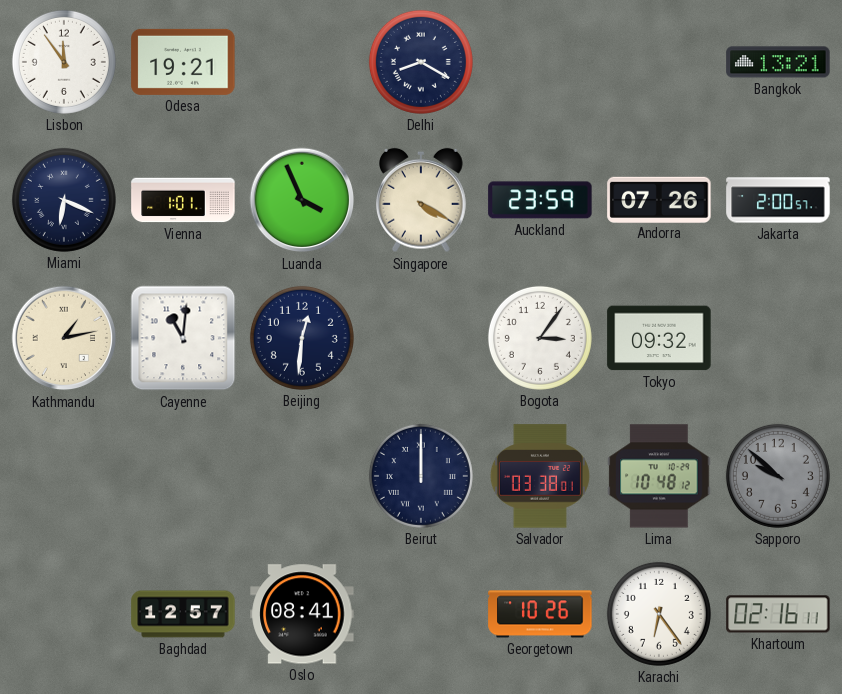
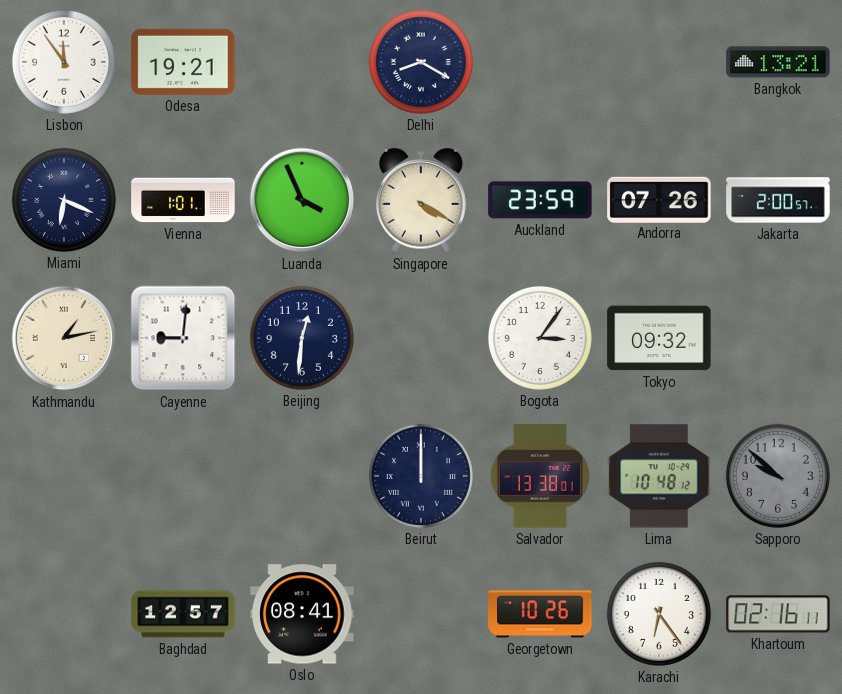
Cayenne: 11:01 -> 9:01 (183, 338)
Salvador: 03:38 -> 13:38 (540, 476)
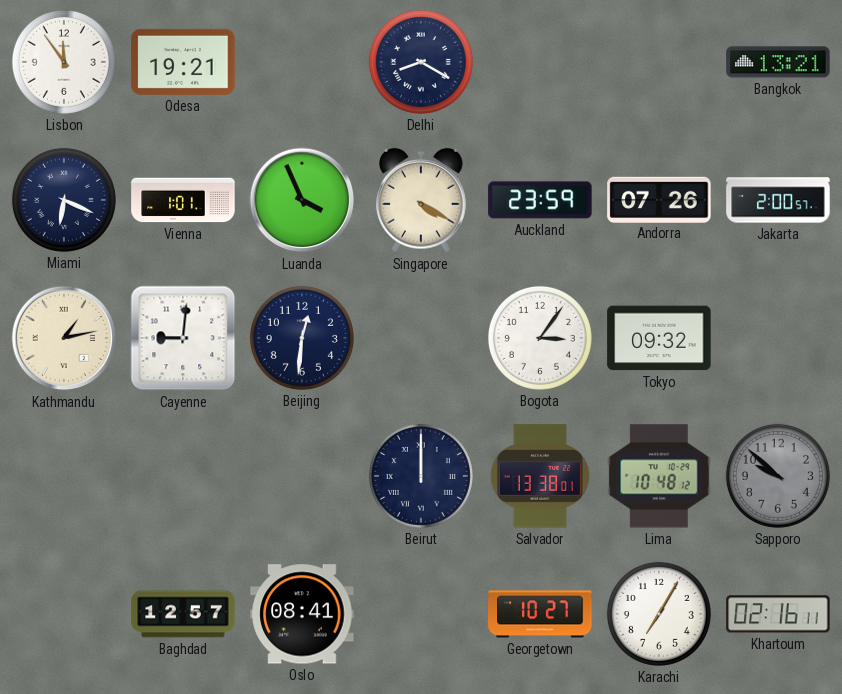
Georgetown: 10:26 -> 10:27 (540, 614)
Karachi: 6:24 -> 7:05 (659, 614)
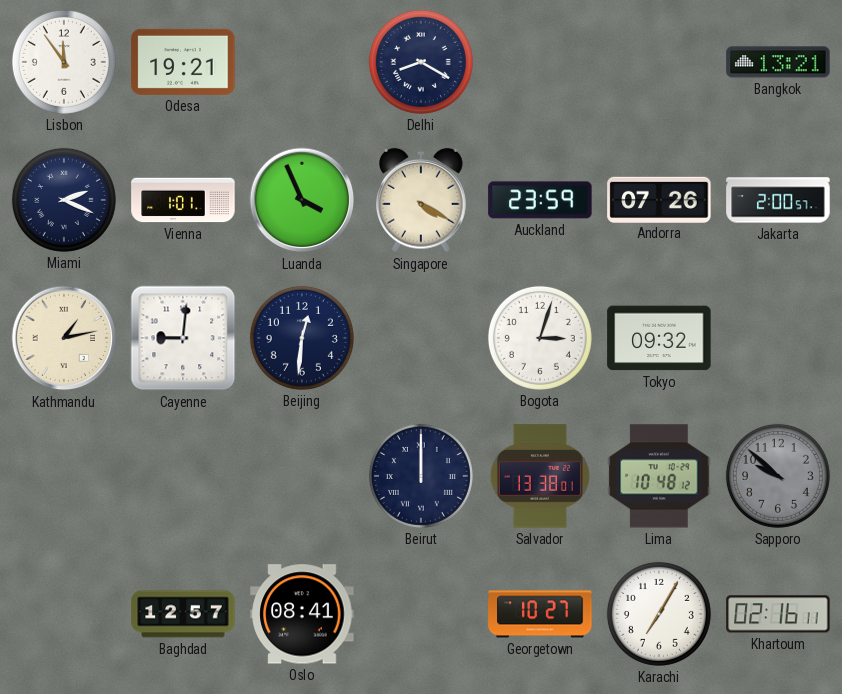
Miami: 6:19 -> 2:19 (64, 200)
Bogota: 3:06 -> 3:03 (540, 338)
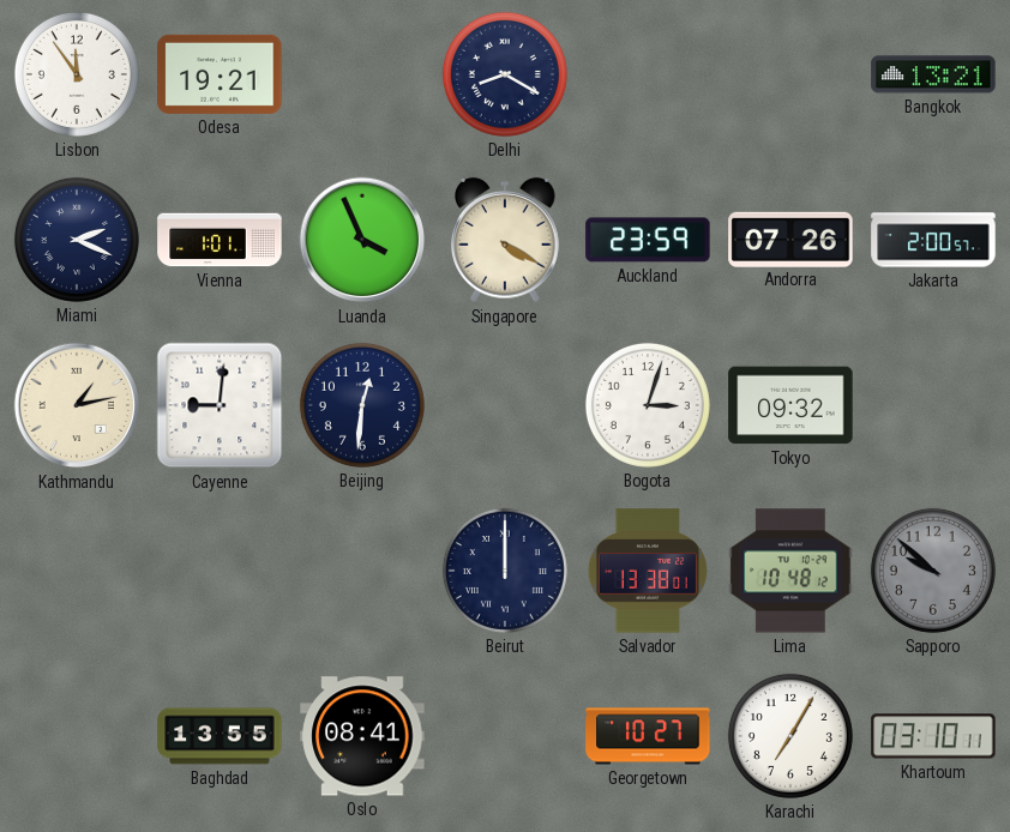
Baghdad: 12:57 -> 13:55 (220, 736)
Khartoum: 02:16 -> 03:10 (933, 736)
